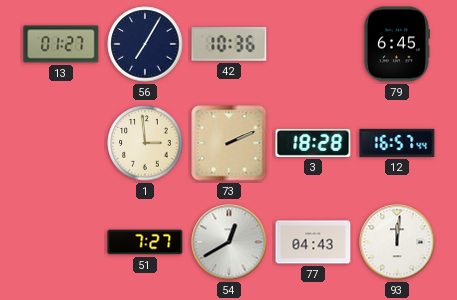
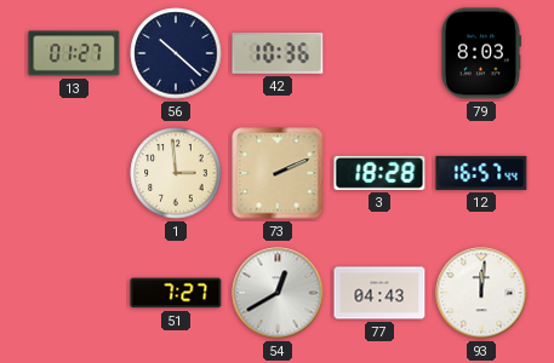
56: 7:05 -> 10:22 (176, 53)
79: 6:45 -> 8:03 (480, 53)
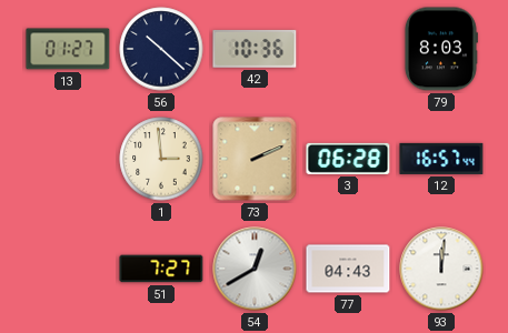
3: 18:28 -> 06:28 (348, 159)
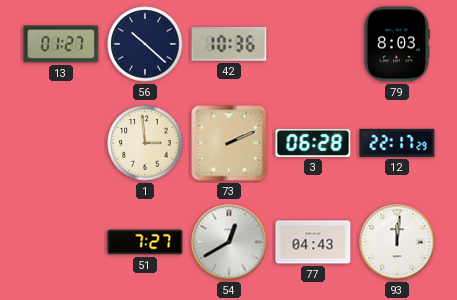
12: 16:57 -> 22:17 (397, 143)
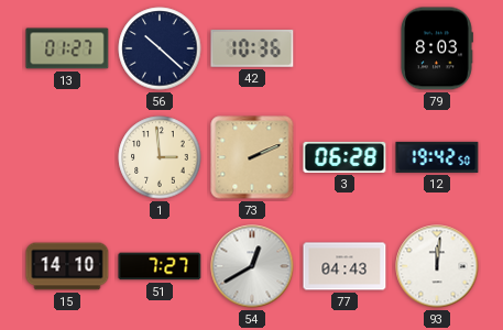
12: 22:17 -> 19:42 (437, 157)
15: none -> 14:10 (67, 266)
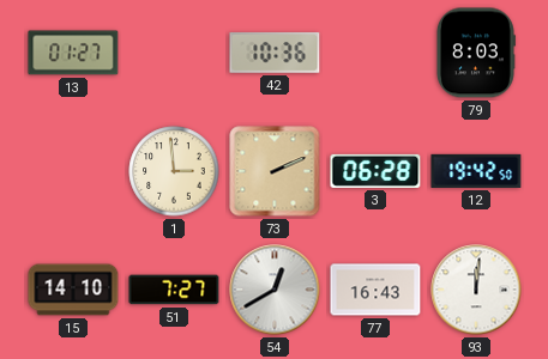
56: 10:22 -> none (160, 48)
77: 04:43 -> 16:43 (375, 290)
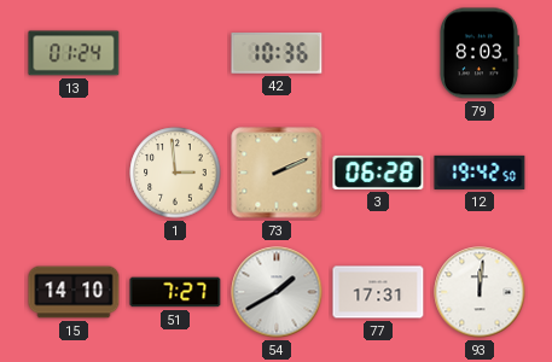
13: 01:27 -> 01:24 (74, 53)
54: 12:40 -> 1:40 (277, 292)
77: 16:43 -> 17:31 (378, 292)
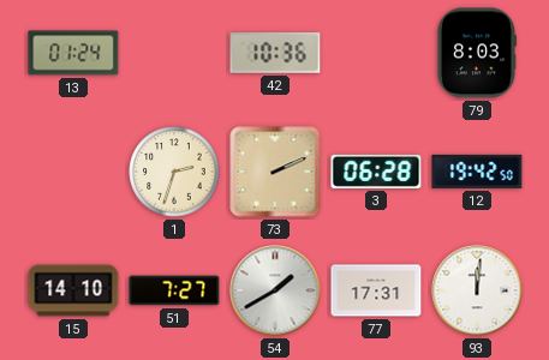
1: 2:59 -> 2:33 (174, 172)
